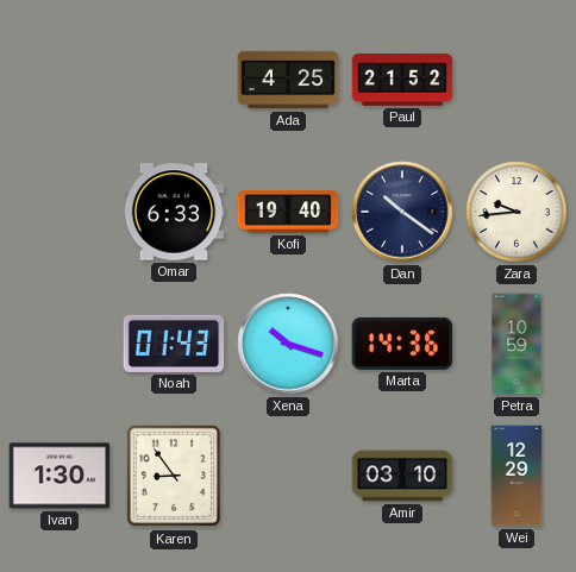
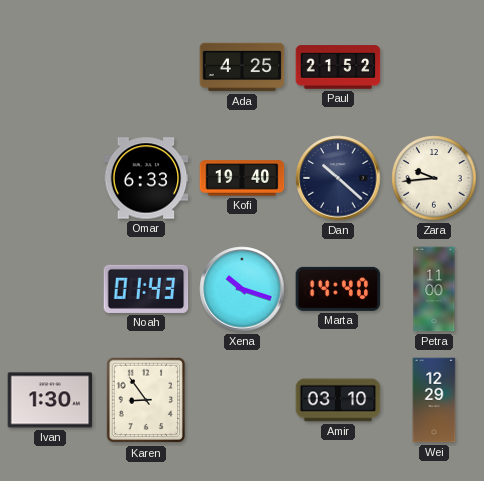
Dan: 10:21 -> 10:22 (338, 178)
Marta: 14:36 -> 14:40 (338, 289)
Petra: 10:59 -> 11:00 (434, 289)
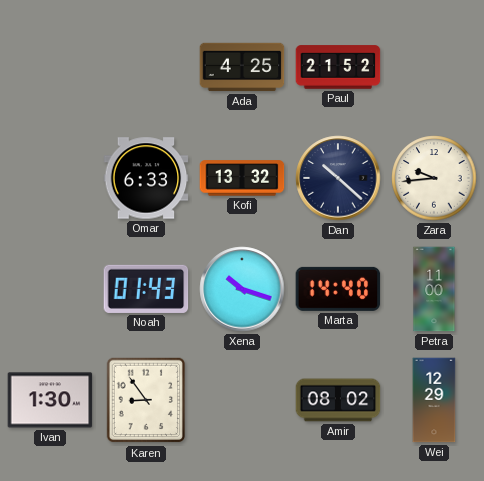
Kofi: 19:40 -> 13:32 (242, 178)
Amir: 03:10 -> 08:02 (338, 400)
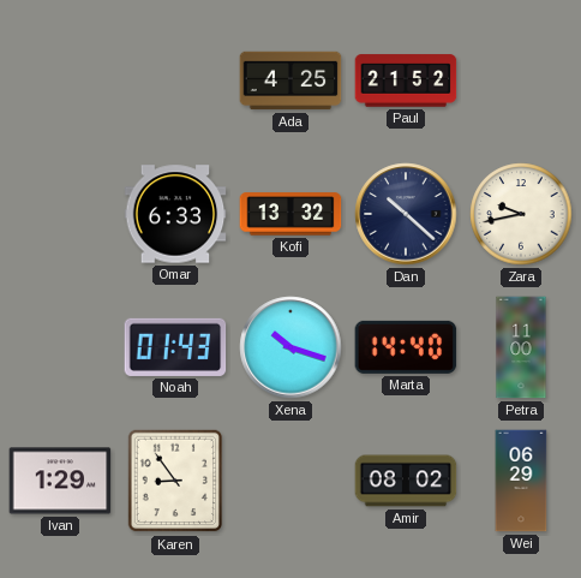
Zara: 9:44 -> 9:43 (521, 214)
Ivan: 1:30 -> 1:29 (60, 481)
Wei: 12:29 -> 06:29 (521, 481)
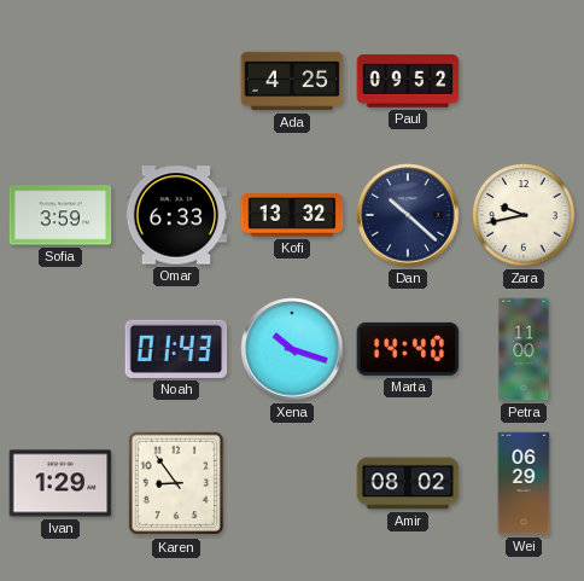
Paul: 21:52 -> 09:52 (408, 81)
Sofia: none -> 3:59 (60, 215)
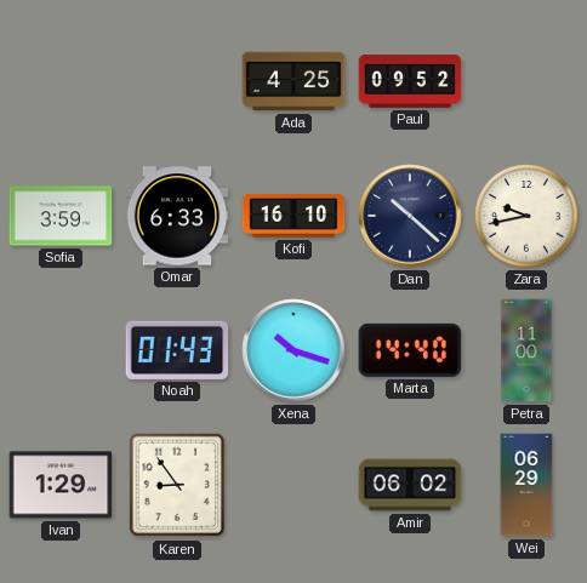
Kofi: 13:32 -> 16:10 (293, 216)
Amir: 08:02 -> 06:02 (410, 485)
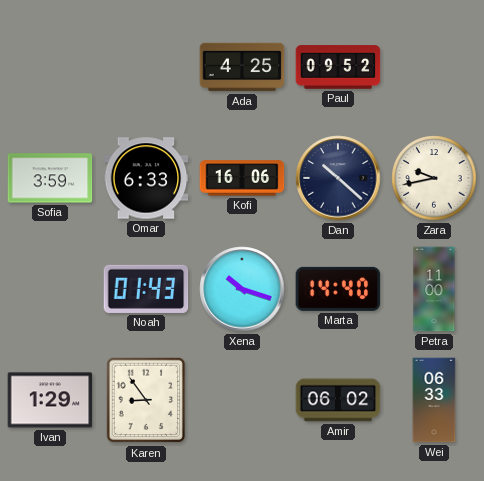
Kofi: 16:10 -> 16:06 (242, 178)
Wei: 06:29 -> 06:33 (434, 400)
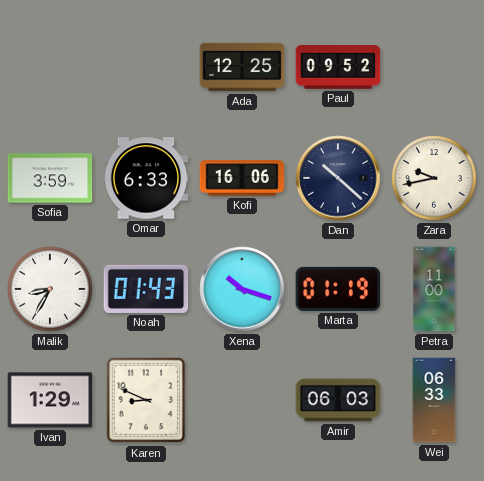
Ada: 4:25 -> 12:25 (242, 67)
Malik: none -> 8:35 (50, 289)
Marta: 14:40 -> 01:19 (338, 289)
Karen: 8:54 -> 8:49 (146, 400)
Amir: 06:02 -> 06:03 (338, 400)
